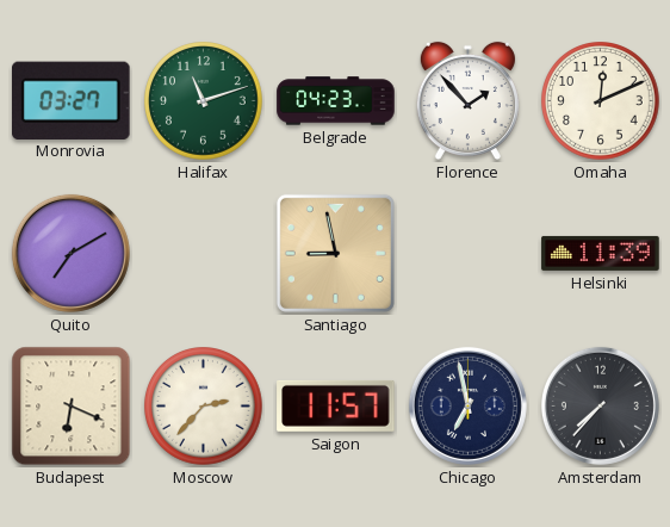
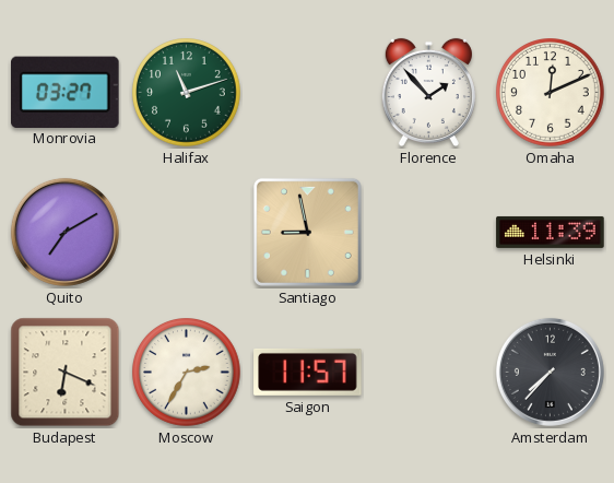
Belgrade: 04:23 -> none (336, 101)
Moscow: 2:37 -> 2:35 (187, 373)
Chicago: 6:58 -> none (467, 405)
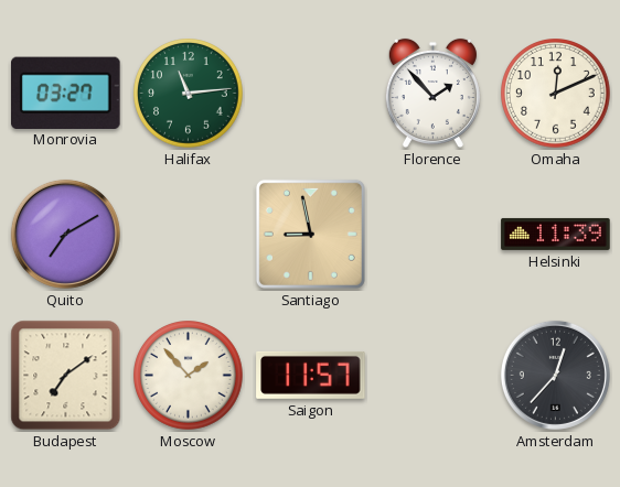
Halifax: 11:12 -> 11:14 (189, 94)
Budapest: 6:19 -> 7:09 (66, 376)
Moscow: 2:35 -> 1:53 (189, 376)
Amsterdam: 7:37 -> 12:37 (555, 375)
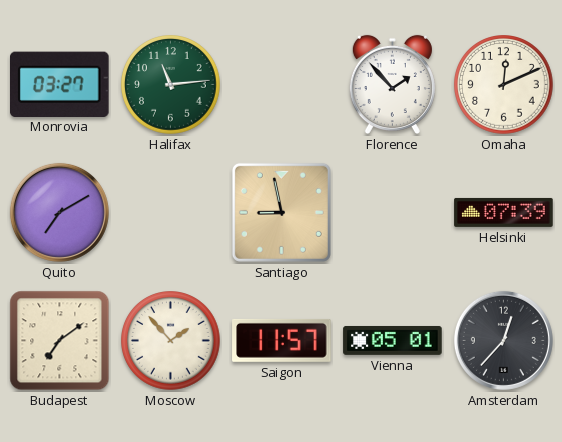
Helsinki: 11:39 -> 07:39 (504, 212)
Vienna: none -> 05:01 (393, 340)
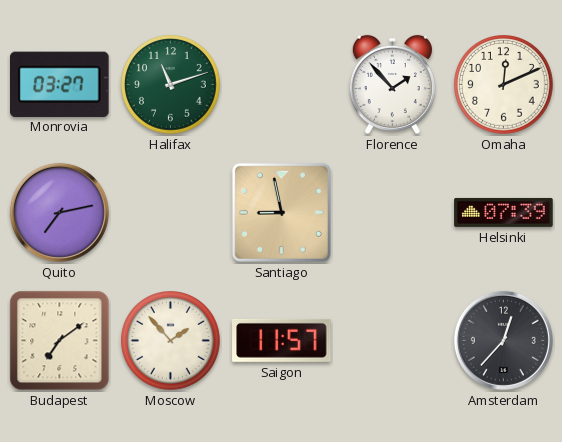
Halifax: 11:14 -> 11:12 (171, 85)
Quito: 7:10 -> 7:13 (59, 212)
Vienna: 05:01 -> none (393, 340)
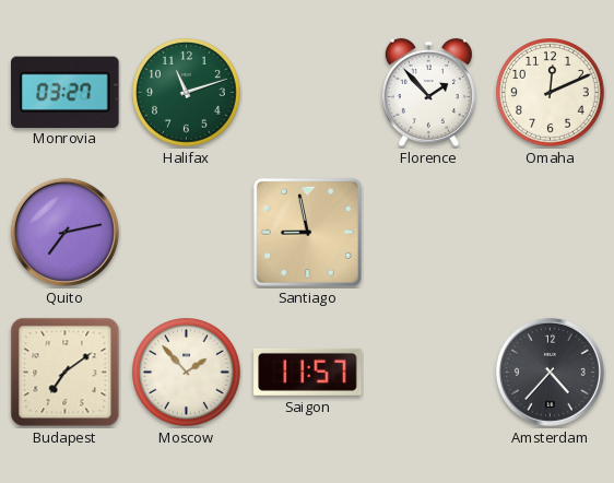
Helsinki: 07:39 -> none (504, 212)
Amsterdam: 12:37 -> 4:37 (550, 372)
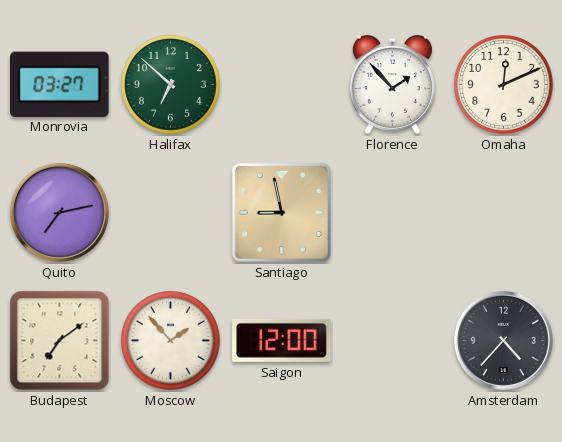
Halifax: 11:12 -> 6:52 (171, 85)
Saigon: 11:57 -> 12:00 (282, 340)
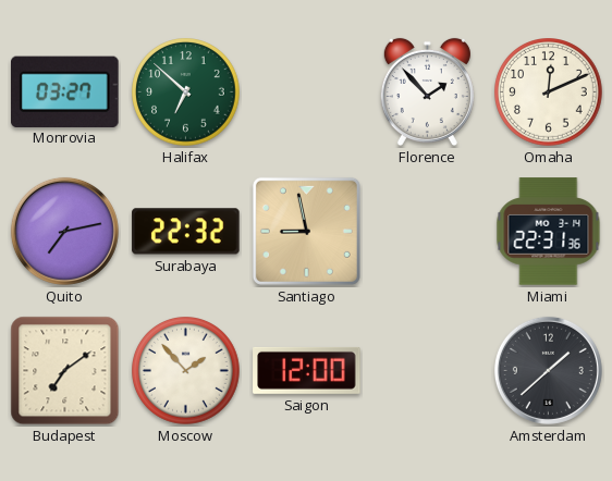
Surabaya: none -> 22:32 (186, 232)
Miami: none -> 22:31 (549, 232)
Amsterdam: 4:37 -> 1:38 (548, 370)
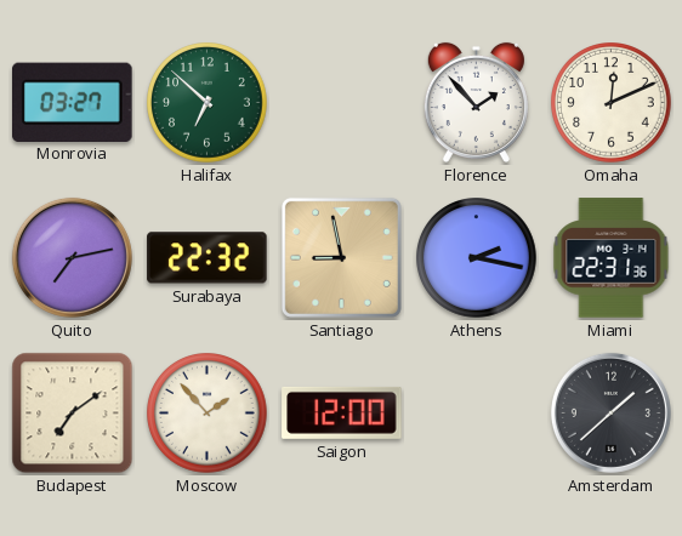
Athens: none -> 2:17 (477, 258)
